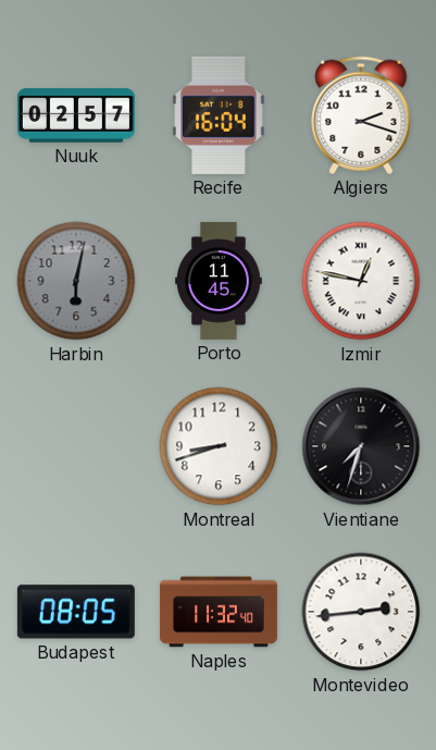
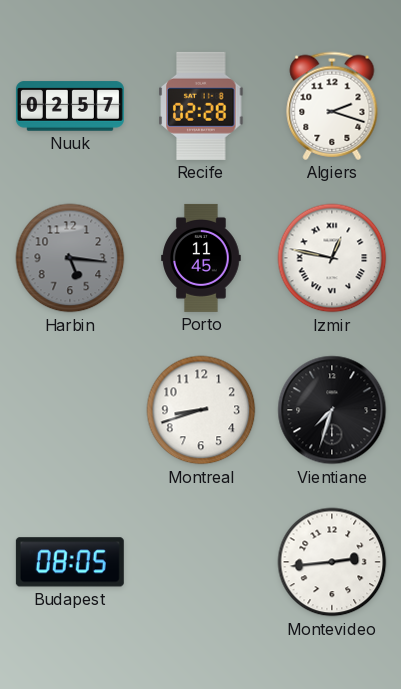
Recife: 16:04 -> 02:28 (201, 106)
Harbin: 6:02 -> 5:16 (70, 258)
Naples: 11:32 -> none (219, 612)
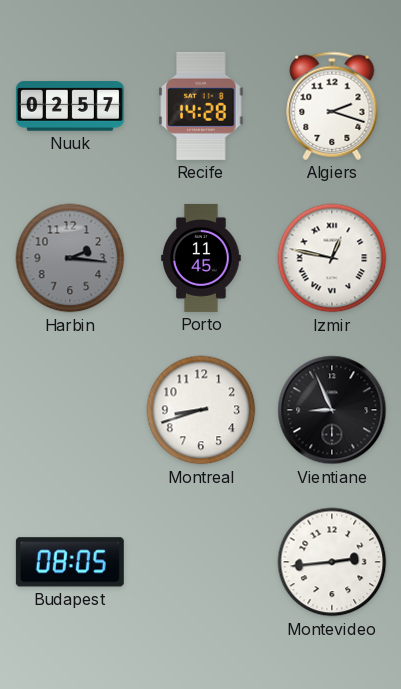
Recife: 02:28 -> 14:28 (201, 106)
Harbin: 5:16 -> 2:16 (70, 258)
Vientiane: 7:33 -> 8:56 (332, 410)
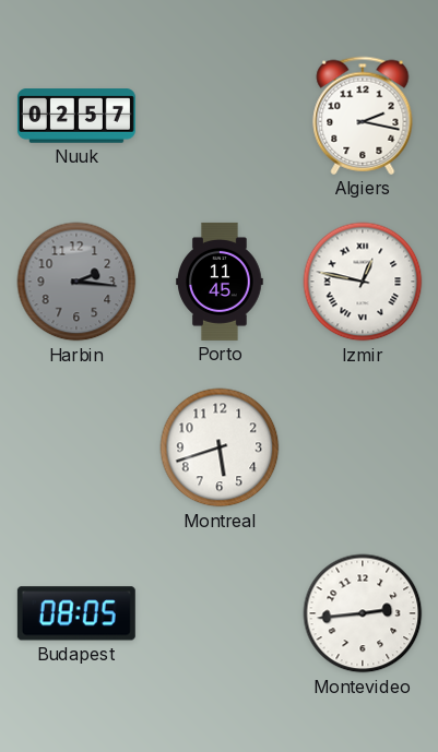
Recife: 14:28 -> none (201, 106)
Algiers: 2:18 -> 2:17 (363, 116)
Montreal: 8:42 -> 5:42 (220, 447)
Vientiane: 8:56 -> none (332, 410)
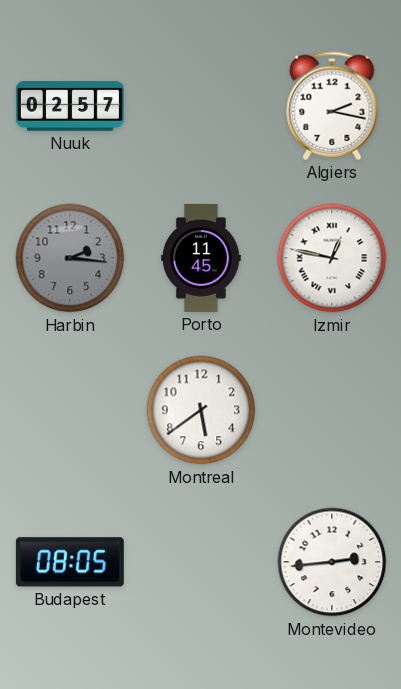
Montreal: 5:42 -> 5:39 (201, 410)
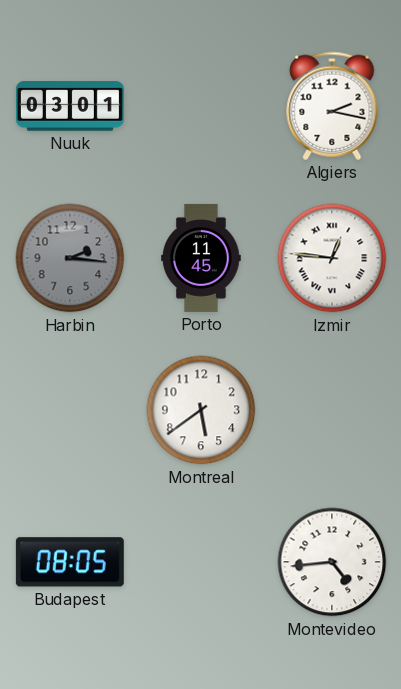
Nuuk: 02:57 -> 03:01 (70, 106)
Izmir: 12:47 -> 12:46 (332, 258)
Montevideo: 2:44 -> 4:44 (332, 562)
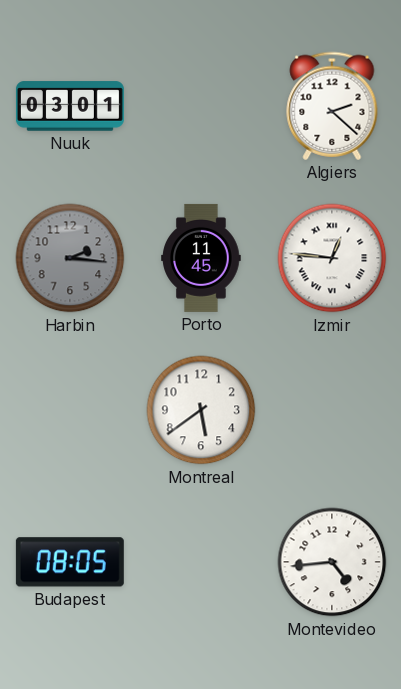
Algiers: 2:17 -> 2:22 (332, 106)
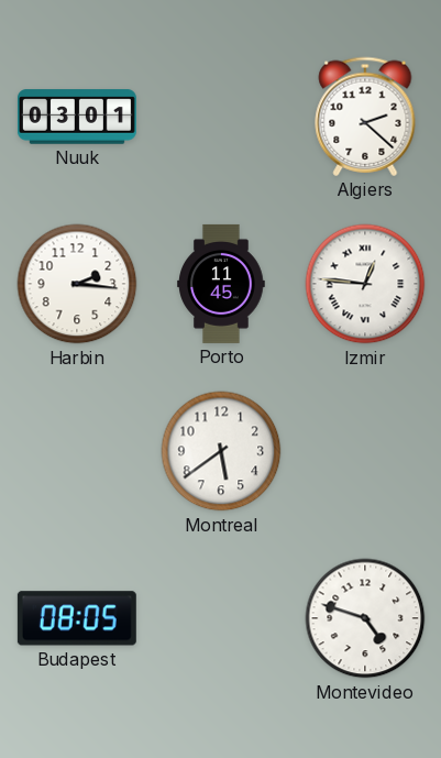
Harbin dial: grey -> white (77, 284)
Montevideo: 4:44 -> 4:48 (365, 618)
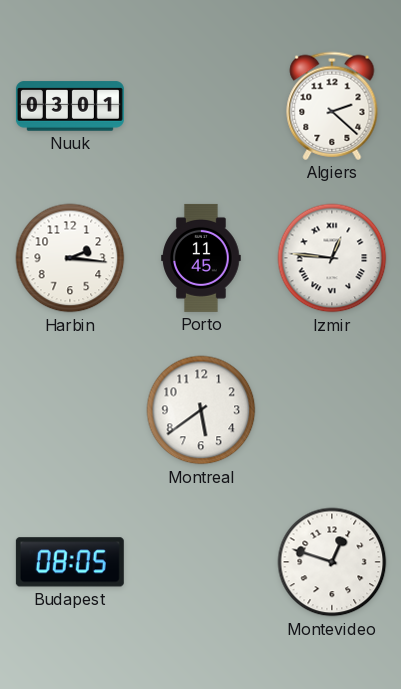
Montevideo: 4:48 -> 12:48 (332, 562)
